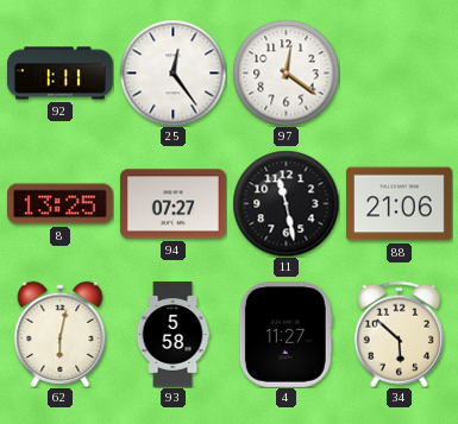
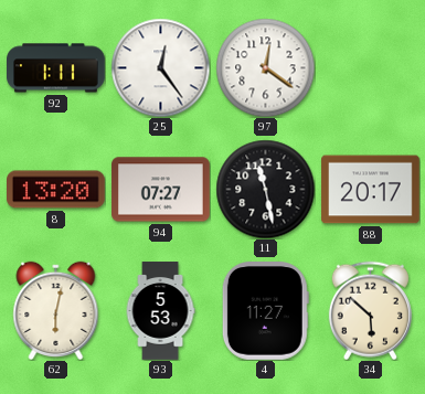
8: 13:25 -> 13:20 (56, 190)
88: 21:06 -> 20:17 (371, 190)
93: 5:58 -> 5:53 (160, 311)
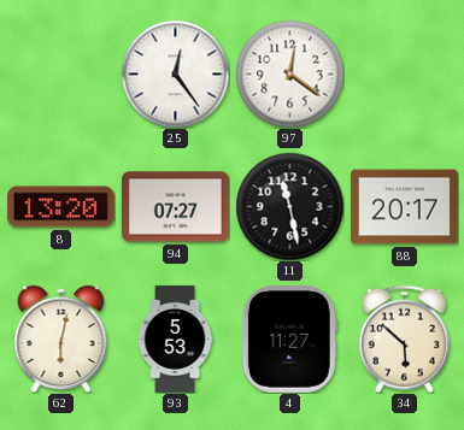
92: 1:11 -> none (56, 68)
